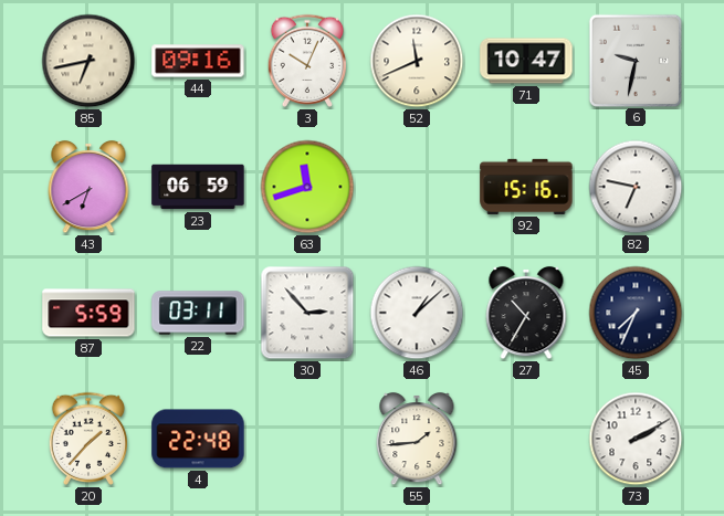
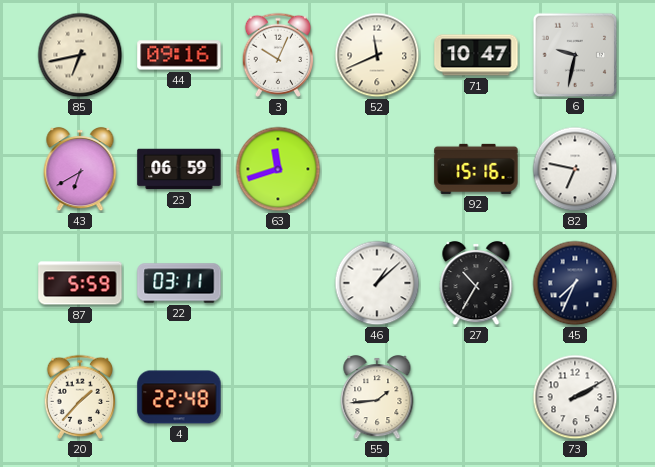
30: 2:53 -> none (307, 313)
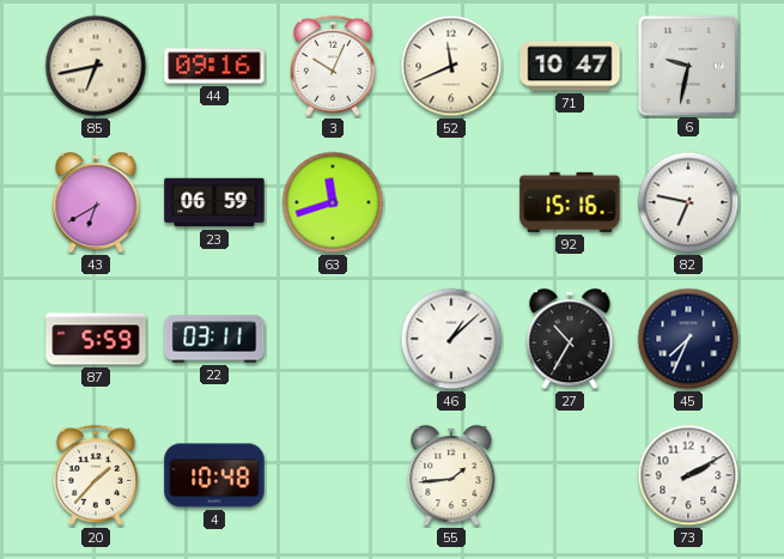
4: 22:48 -> 10:48 (214, 475)
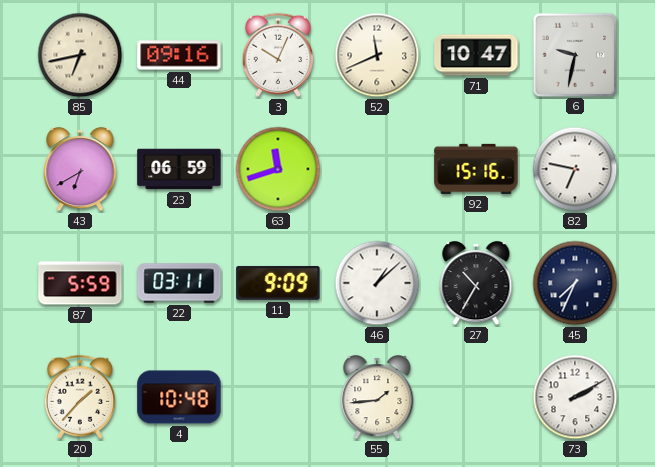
11: none -> 9:09 (278, 283)
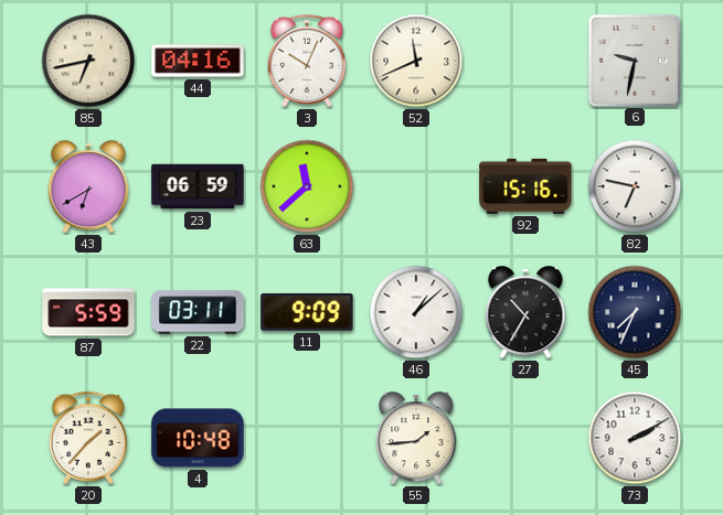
44: 09:16 -> 04:16 (198, 61)
71: 10:47 -> none (476, 55)
63: 11:42 -> 11:38 (307, 186)
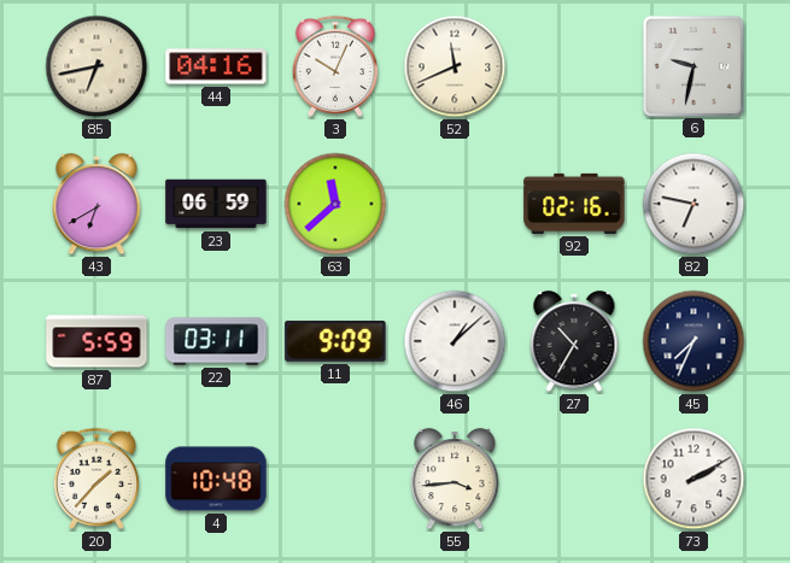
92: 15:16 -> 02:16 (574, 204)
55: 1:44 -> 3:44 (455, 479)
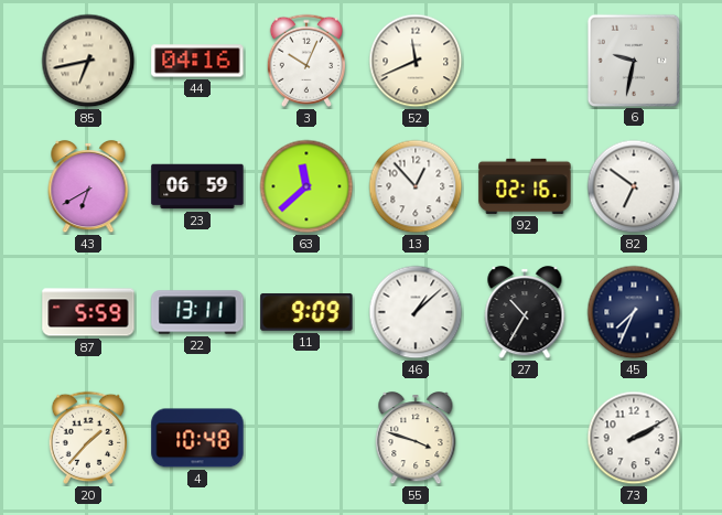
13: none -> 12:53 (416, 186)
82: 6:47 -> 6:51 (634, 186)
22: 03:11 -> 13:11 (197, 312)
55: 3:44 -> 3:48 (416, 438)
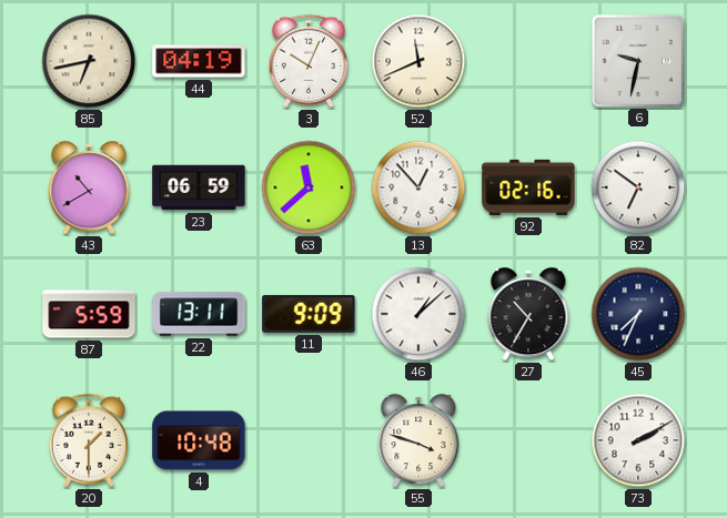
44: 04:16 -> 04:19 (199, 61)
43: 6:40 -> 10:40 (89, 187)
20: 1:37 -> 1:30 (88, 440)
